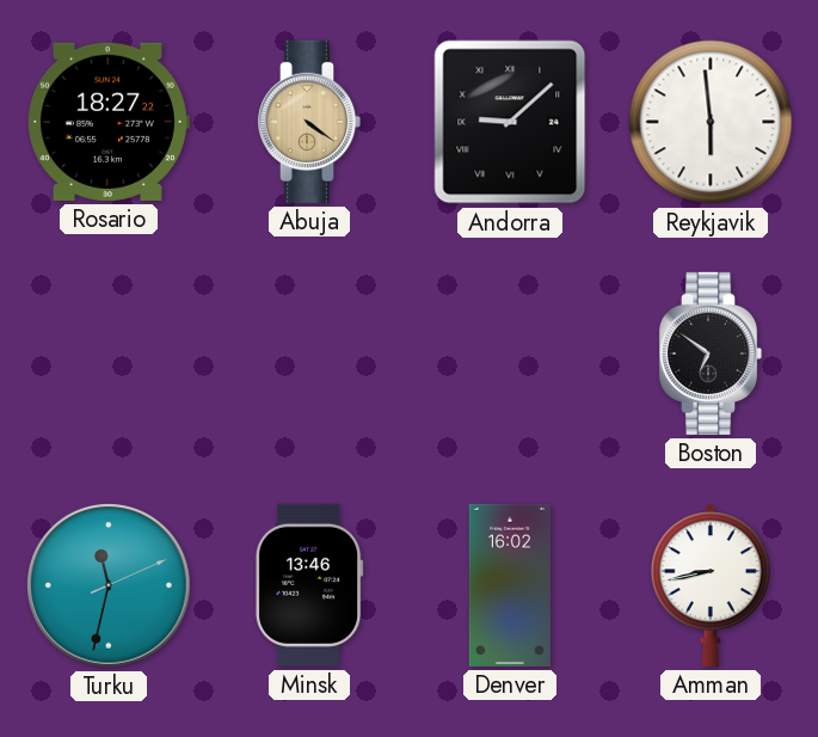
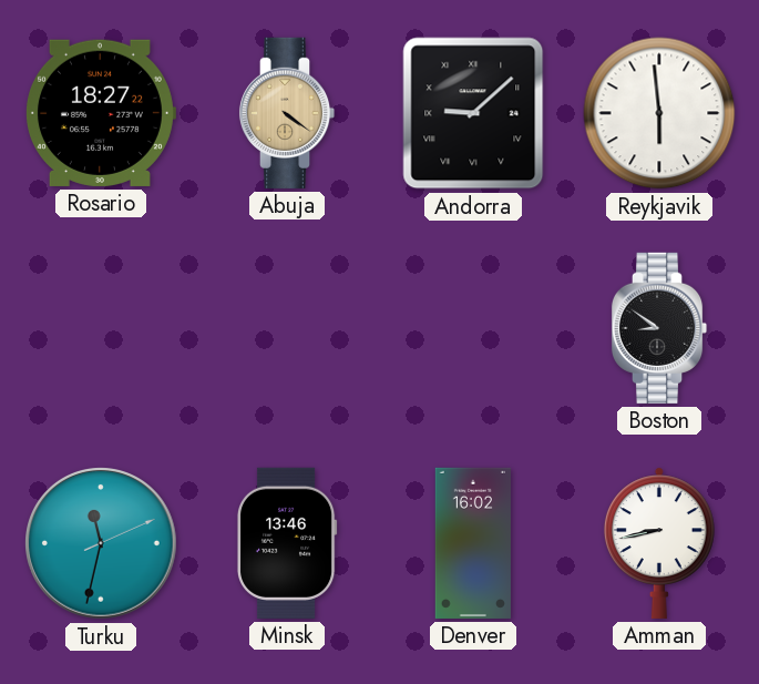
Boston: 6:51 -> 8:51 (659, 328)
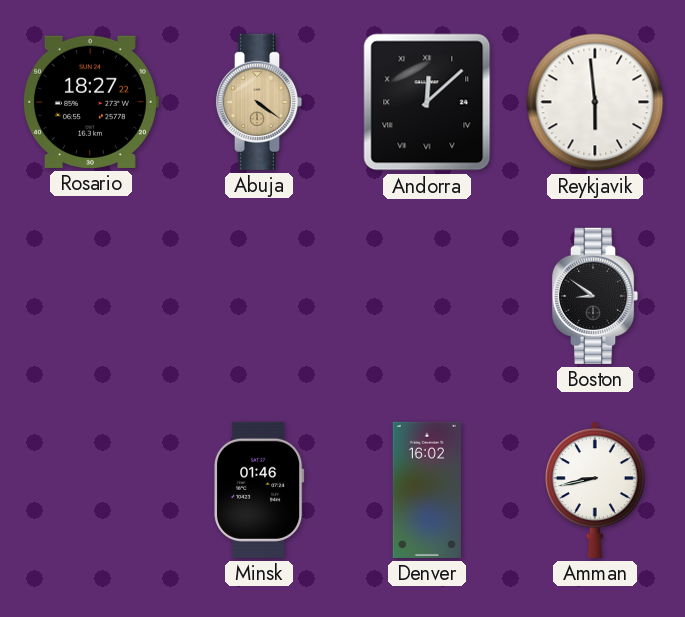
Andorra: 9:08 -> 12:08 (427, 102)
Turku: 11:32 -> none (102, 544)
Minsk: 13:46 -> 01:46 (259, 490)
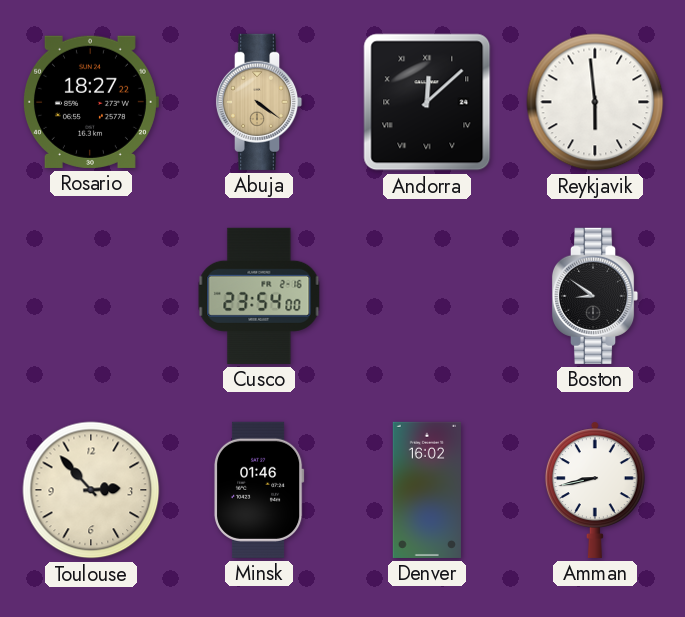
Cusco: none -> 23:54 (259, 296)
Toulouse: none -> 2:53 (91, 490)
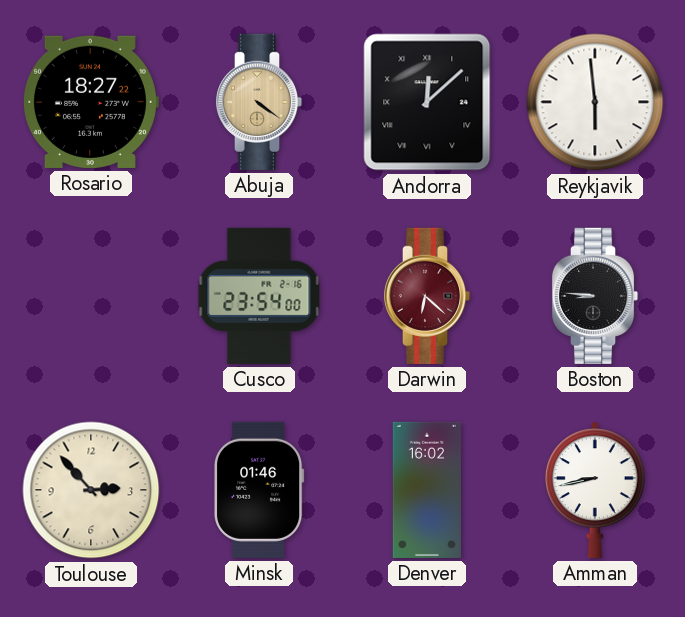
Darwin: none -> 6:22 (427, 296)
Boston: 8:51 -> 8:46 (595, 296)
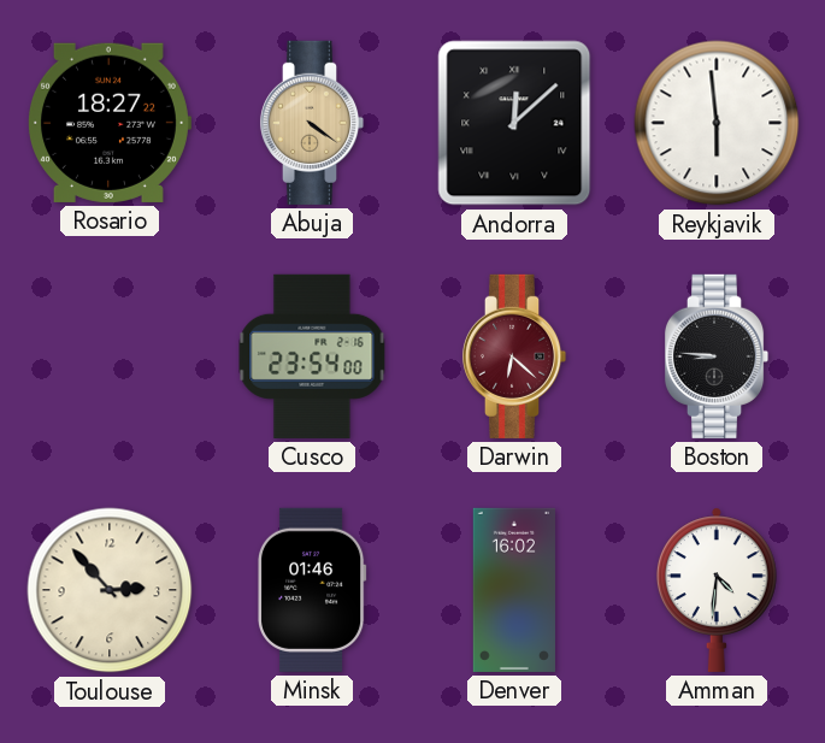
Amman: 8:43 -> 4:31 (717, 590)
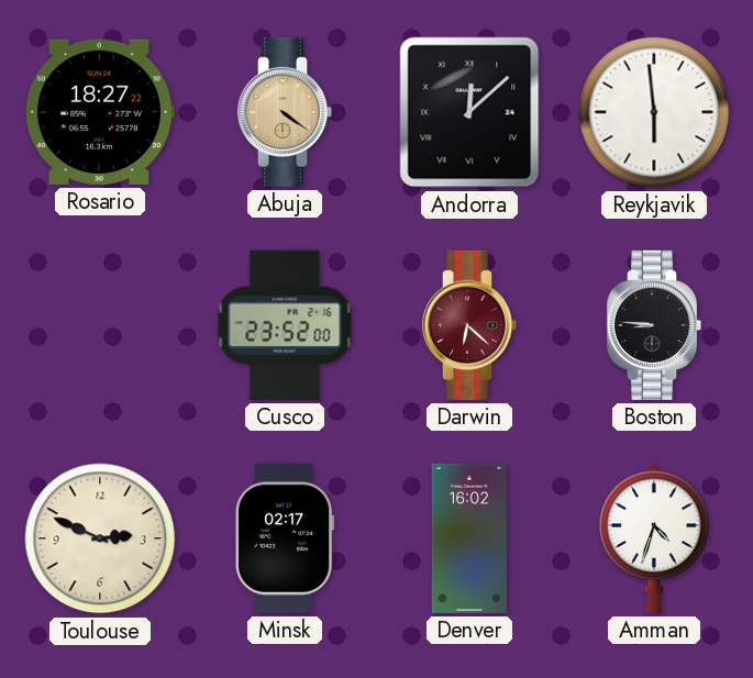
Cusco: 23:54 -> 23:52 (285, 325)
Toulouse: 2:53 -> 2:49 (100, 538)
Minsk: 01:46 -> 02:17 (285, 538)
Amman: 4:31 -> 4:33 (654, 538)
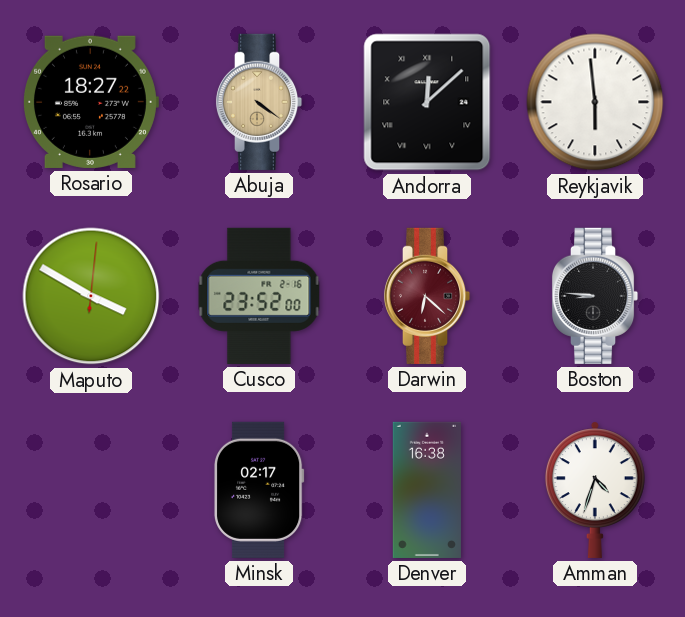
Maputo: none -> 3:50 (91, 296)
Toulouse: 2:49 -> none (100, 538)
Denver: 16:02 -> 16:38 (427, 490)
